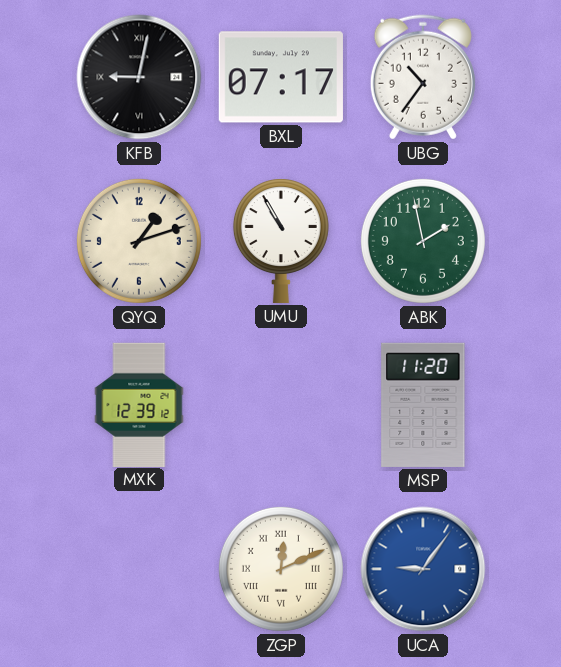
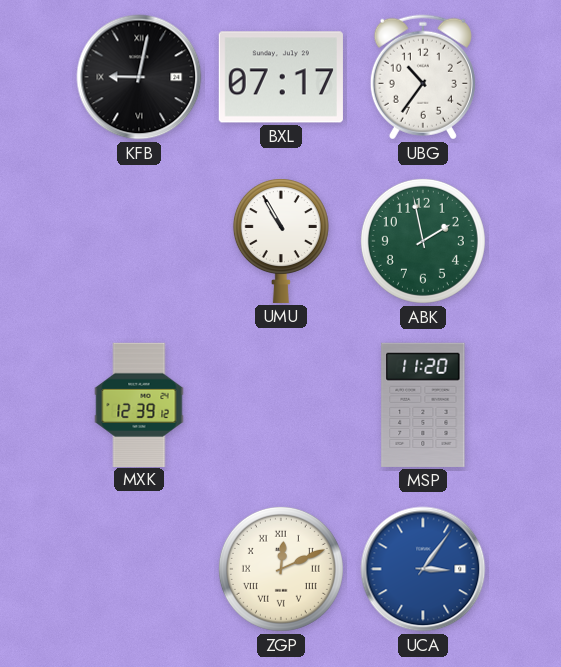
QYQ: 1:12 -> none (139, 241)
UCA: 9:06 -> 3:06 (423, 569)
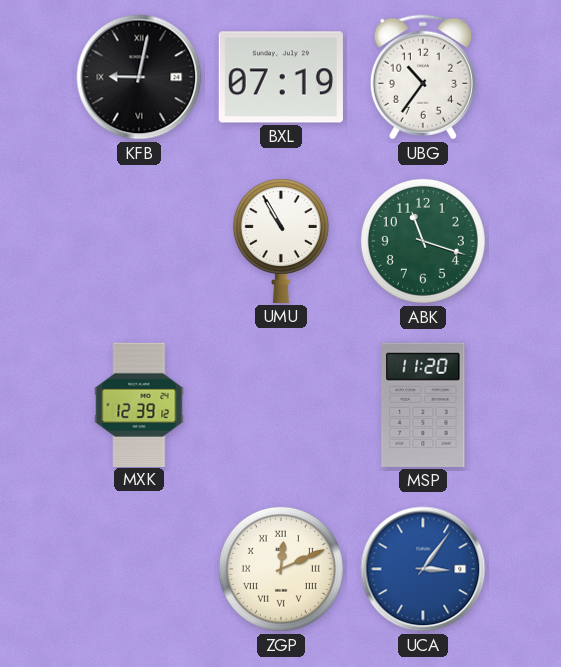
BXL: 07:17 -> 07:19 (281, 77)
ABK: 1:58 -> 11:18 (423, 241)
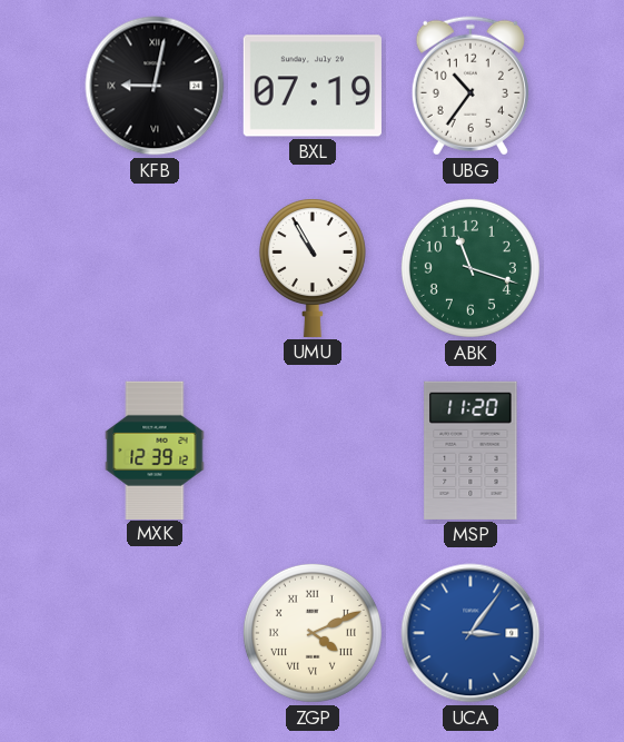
ZGP: 12:11 -> 4:11 (313, 633)
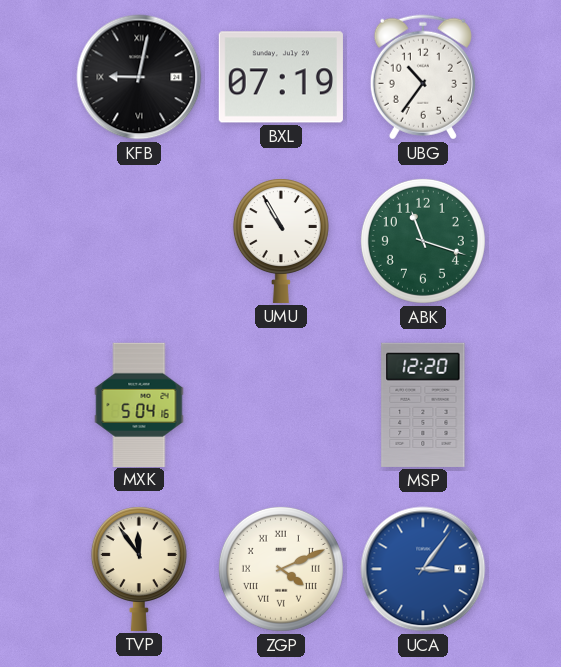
MXK: 12:39 -> 5:04 (139, 404)
MSP: 11:20 -> 12:20 (423, 405)
TVP: none -> 11:54 (139, 569)
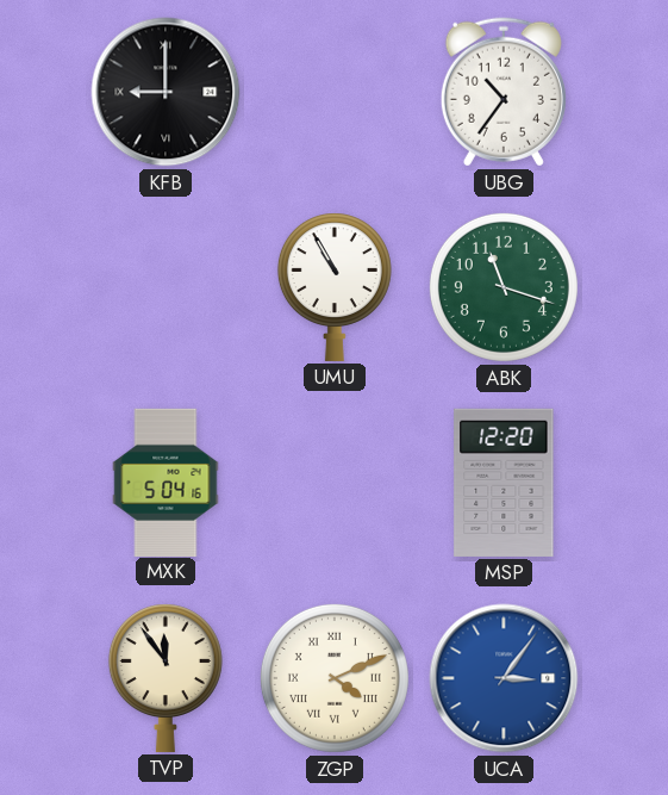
KFB: 9:02 -> 9:00 (166, 92)
BXL: 07:19 -> none (281, 77)
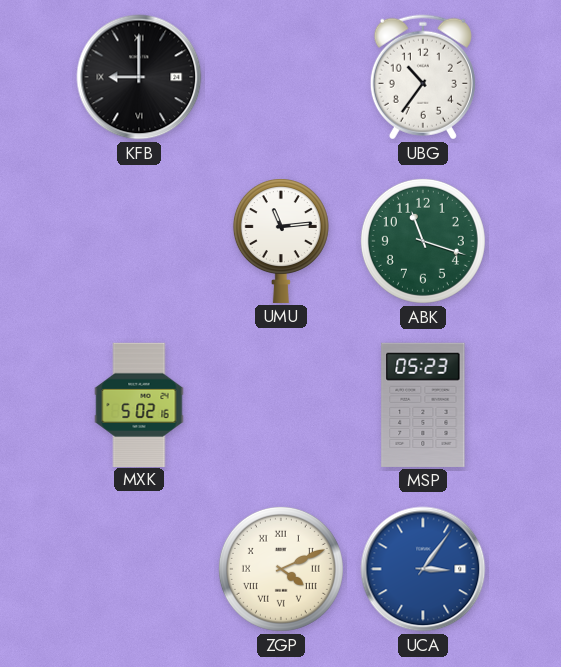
UMU: 10:55 -> 11:14 (281, 241)
MXK: 5:04 -> 5:02 (139, 404)
MSP: 12:20 -> 05:23 (423, 405)
TVP: 11:54 -> none (166, 678)
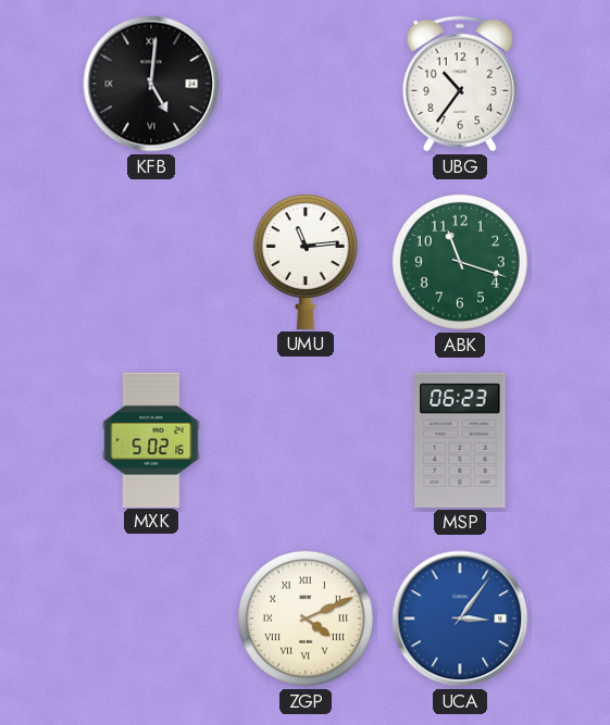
KFB: 9:00 -> 5:01 (151, 84)
MSP: 05:23 -> 06:23 (460, 440)
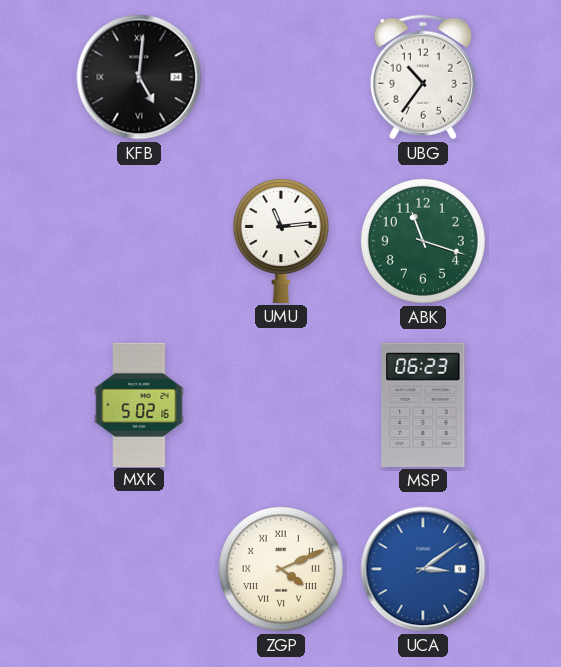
UCA: 3:06 -> 3:09 (423, 569)
